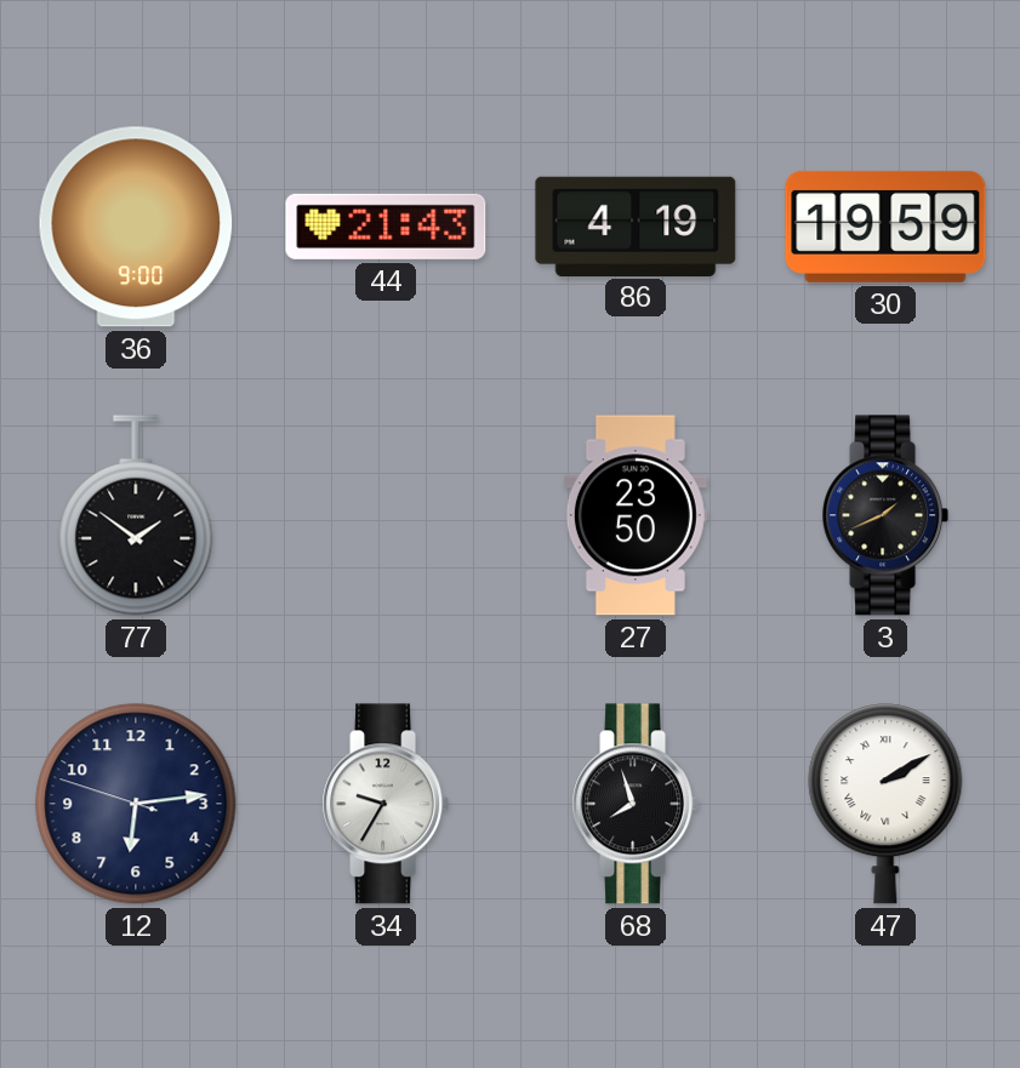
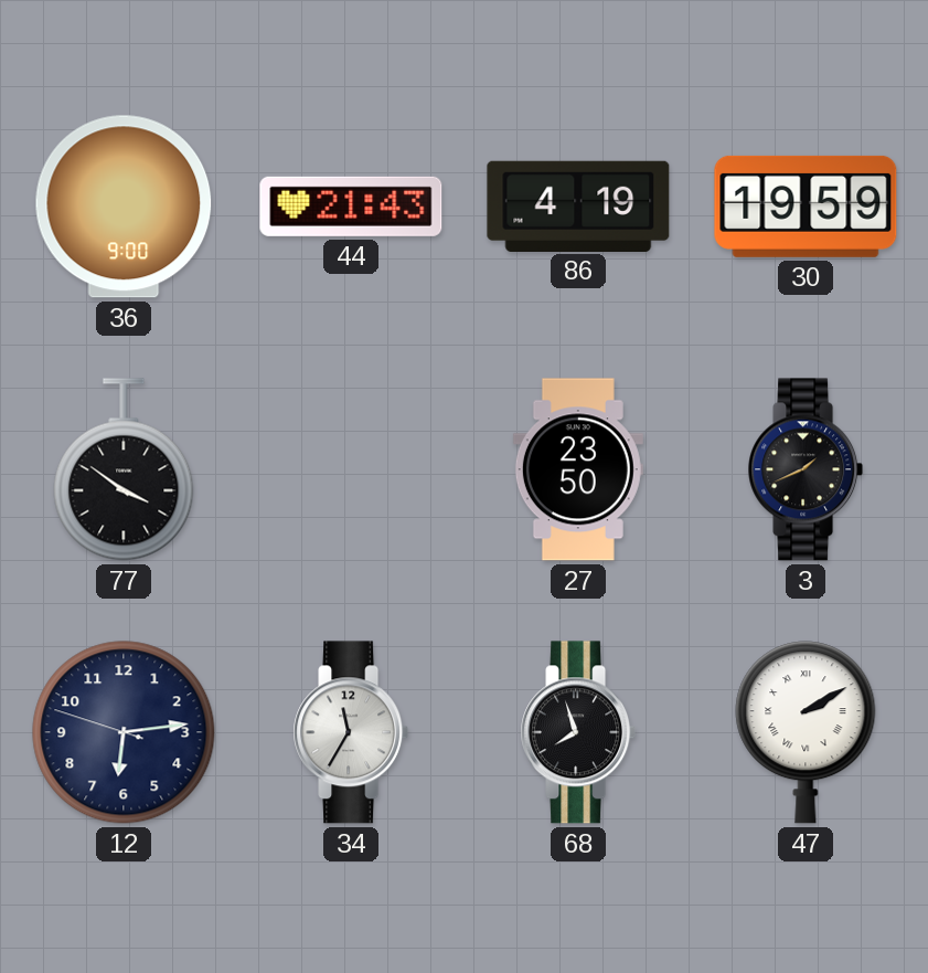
77: 1:51 -> 3:51 (124, 469)
34: 9:35 -> 11:35 (351, 732)
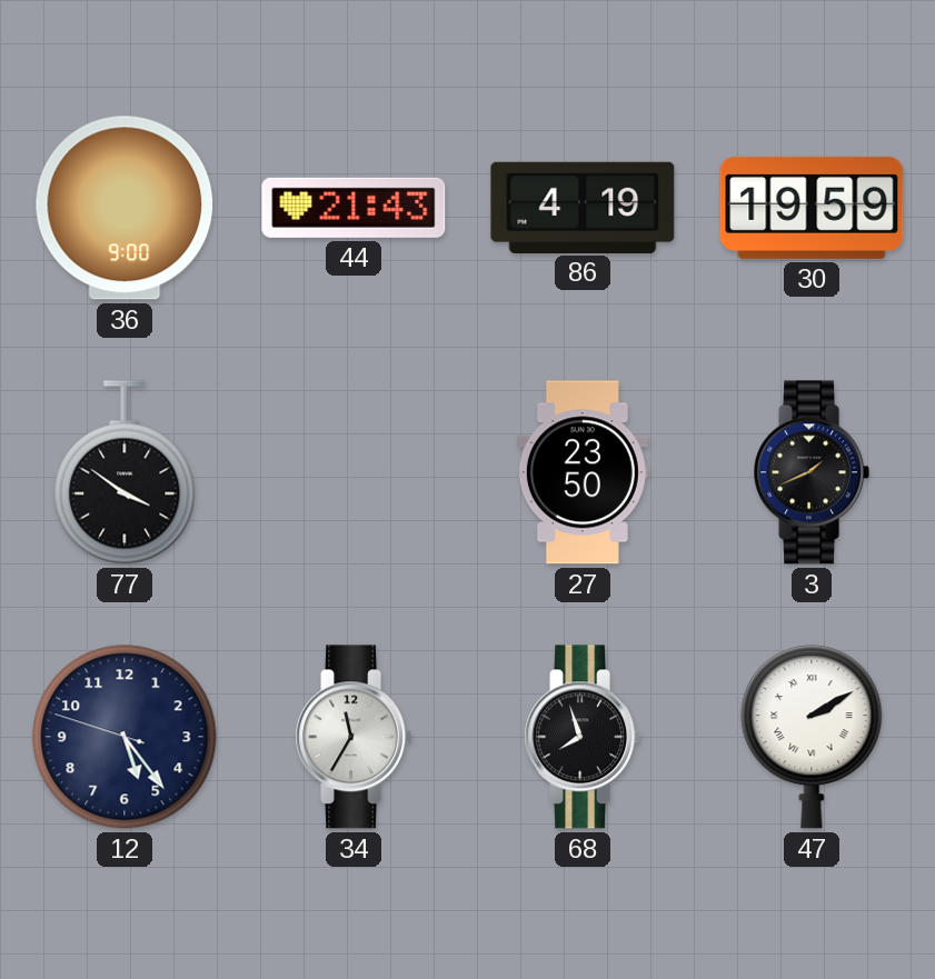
12: 6:13 -> 5:23 (125, 737)
